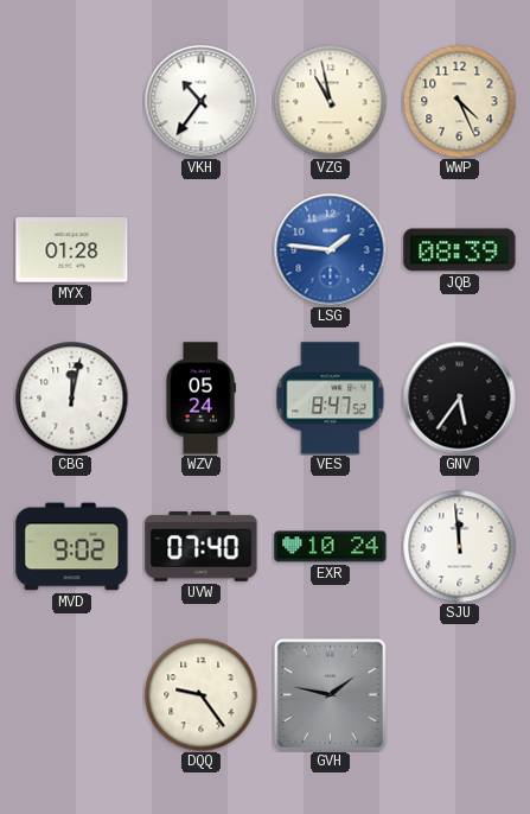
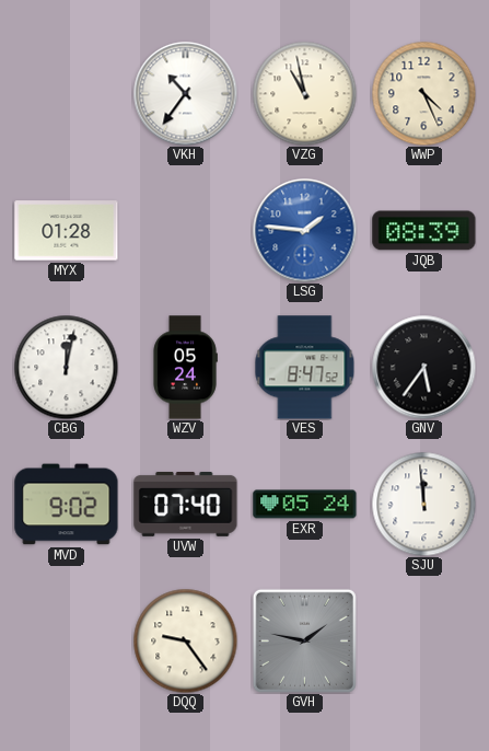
EXR: 10:24 -> 05:24 (305, 505)
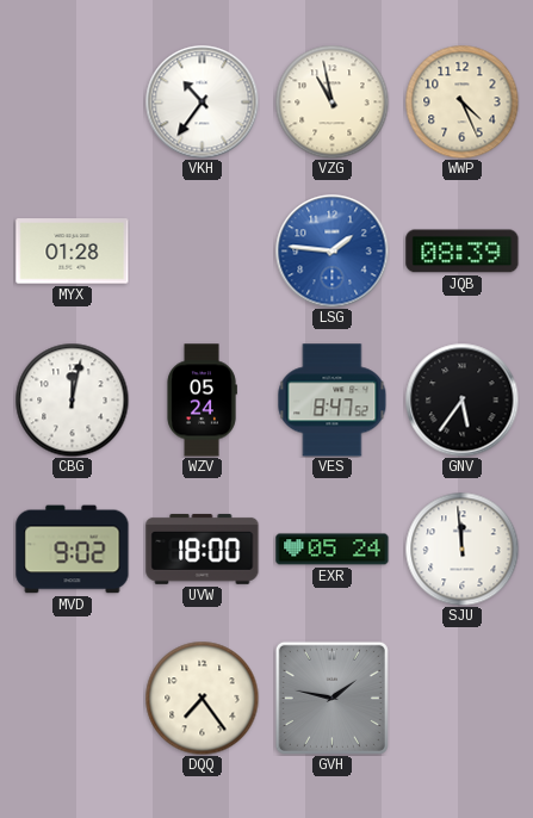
UVW: 07:40 -> 18:00 (203, 549)
DQQ: 9:24 -> 7:24 (202, 698)
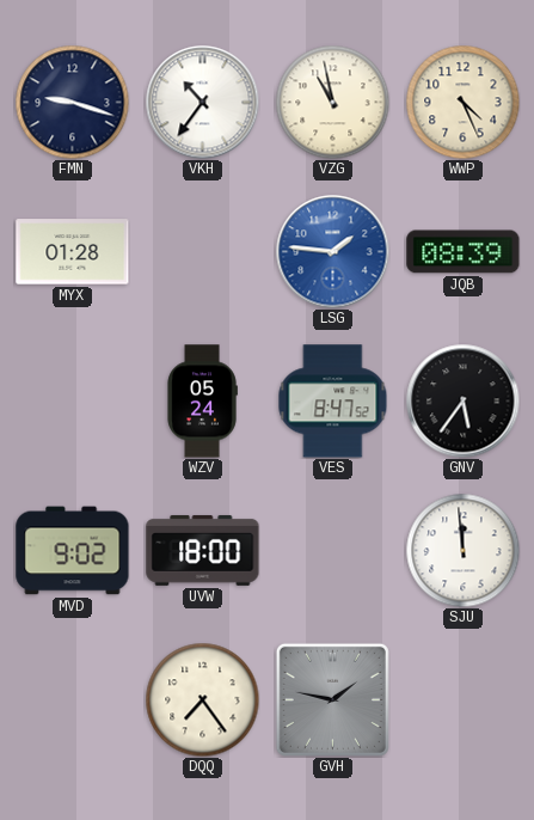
FMN: none -> 9:18 (72, 102)
CBG: 12:02 -> none (72, 399)
EXR: 05:24 -> none (333, 550)
